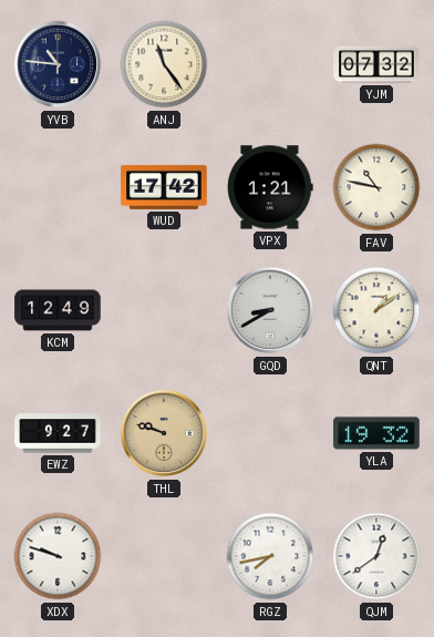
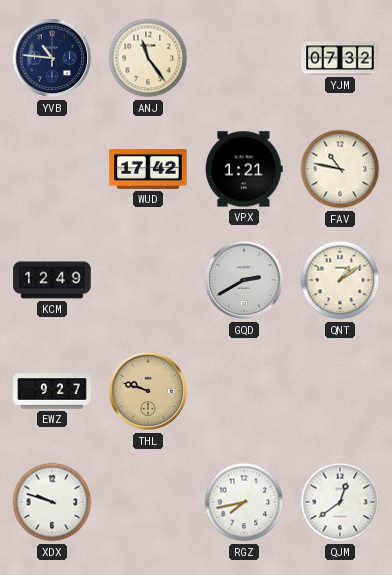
GQD: 8:40 -> 2:40 (244, 280)
YLA: 19:32 -> none (376, 433)
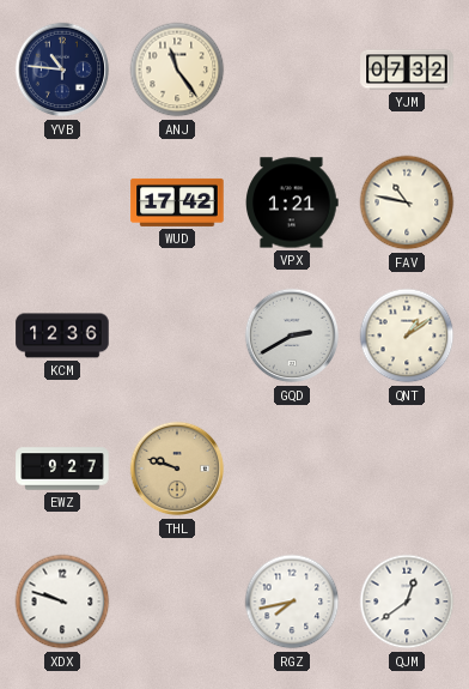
KCM: 12:49 -> 12:36 (62, 336)
